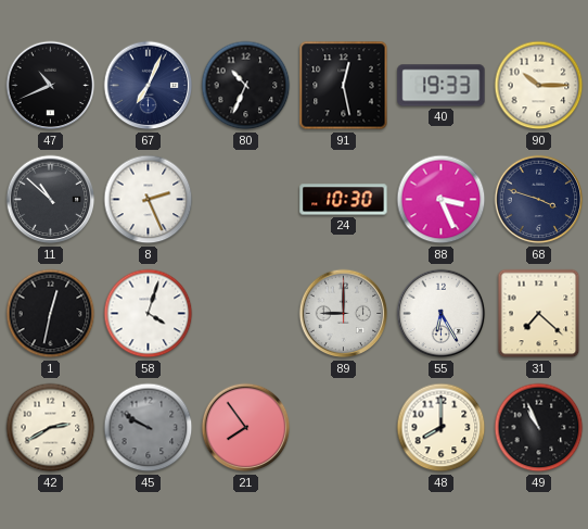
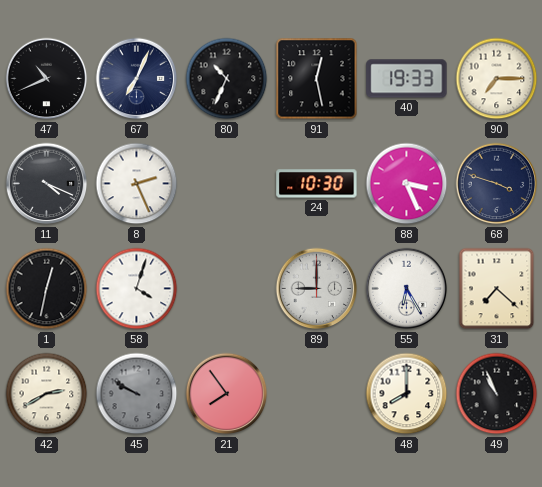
90: 10:15 -> 7:15 (497, 79)
11: 10:52 -> 4:19 (47, 184)
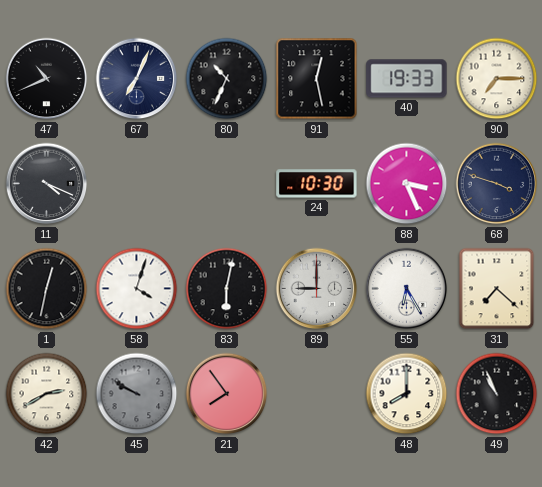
8: 2:26 -> none (137, 184)
83: none -> 6:02 (227, 289)
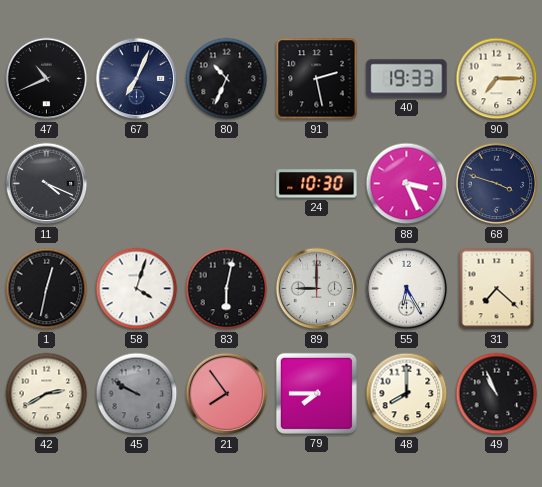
91: 12:28 -> 2:28 (317, 79)
79: none -> 7:45 (316, 393)
